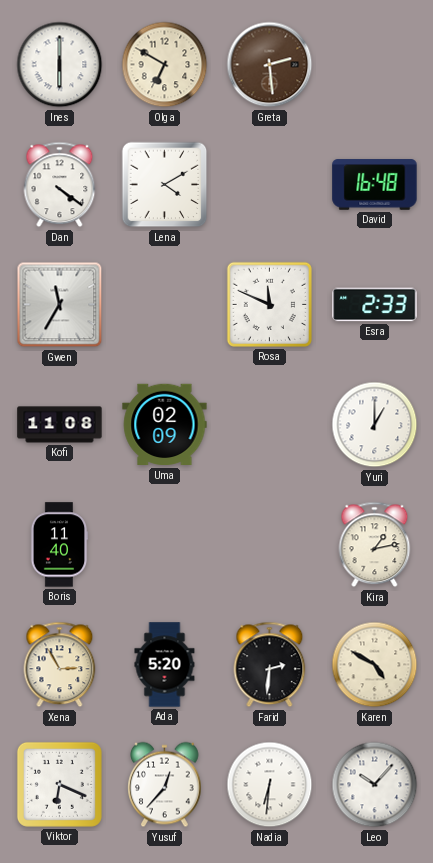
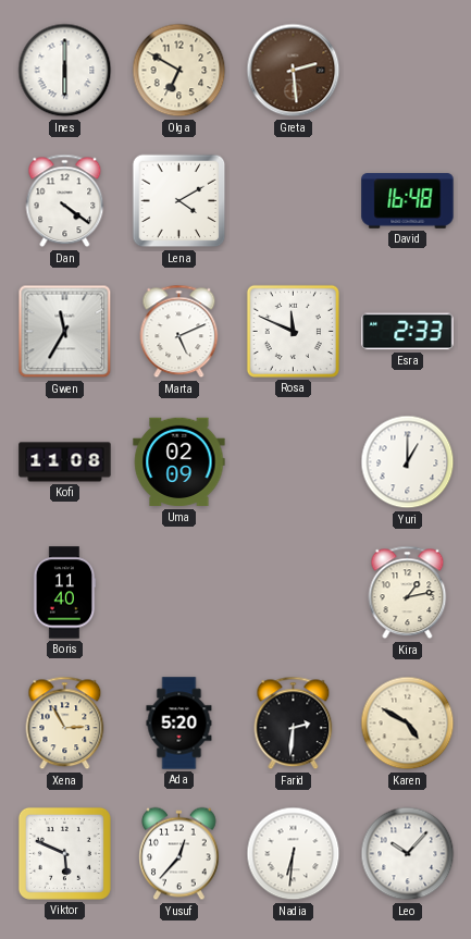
Marta: none -> 5:11 (179, 332)
Viktor: 6:19 -> 5:49 (64, 853)
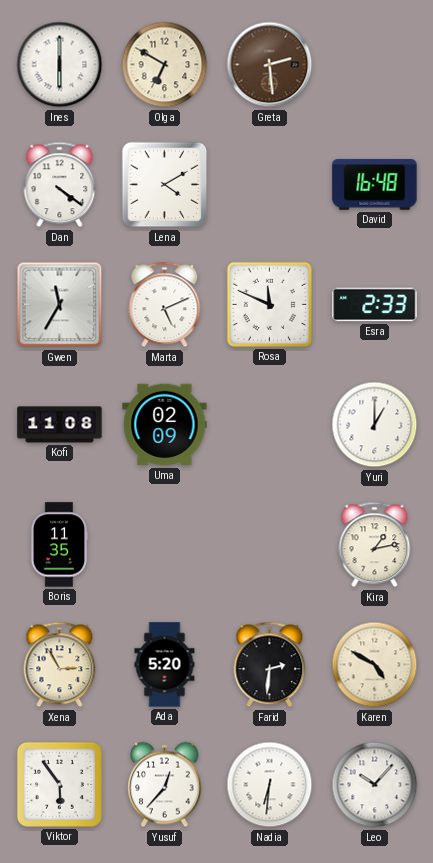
Boris: 11:40 -> 11:35 (59, 545)
Viktor: 5:49 -> 5:54 (59, 784)
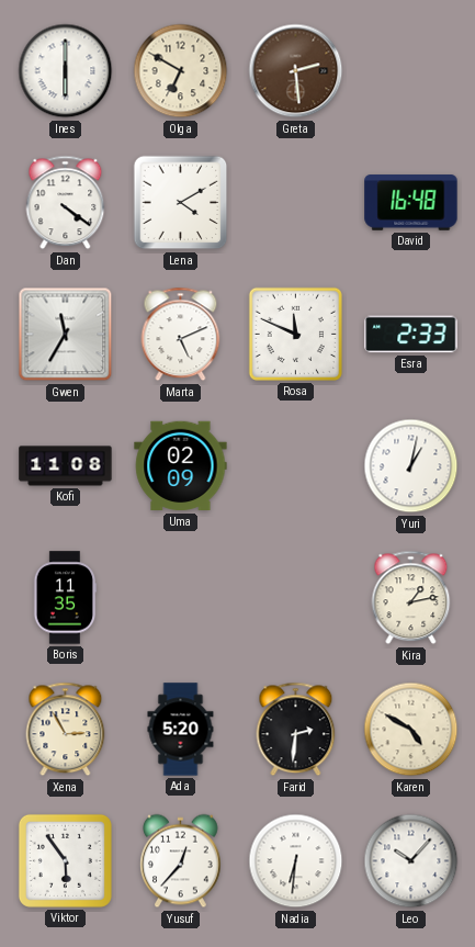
Yuri: 1:00 -> 1:02 (411, 466)
